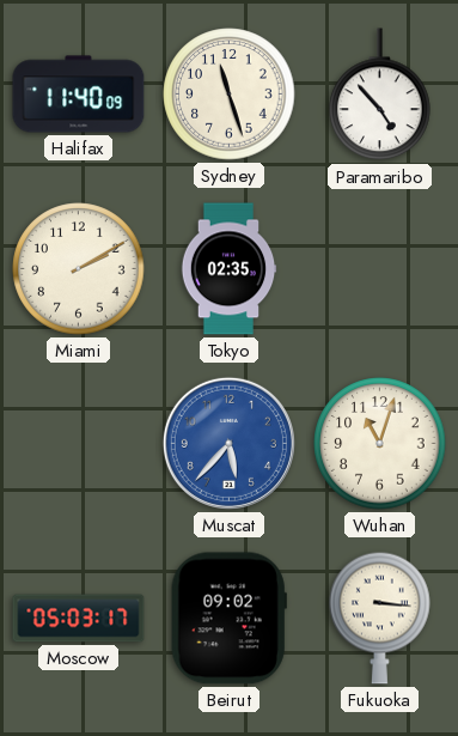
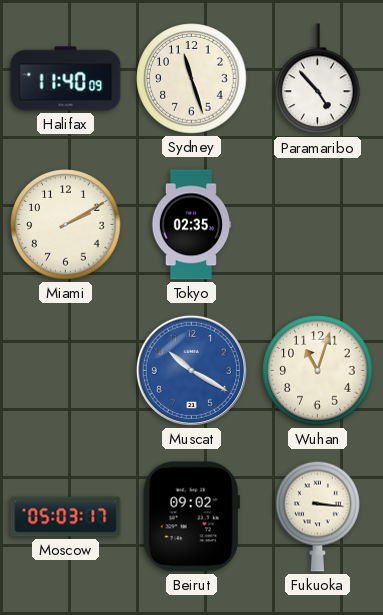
Muscat: 5:37 -> 10:20 (191, 370)
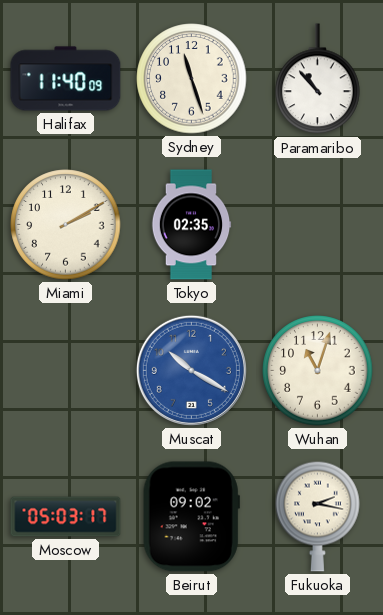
Paramaribo: 4:53 -> 10:53 (318, 79)
Fukuoka: 3:16 -> 2:17 (318, 516)
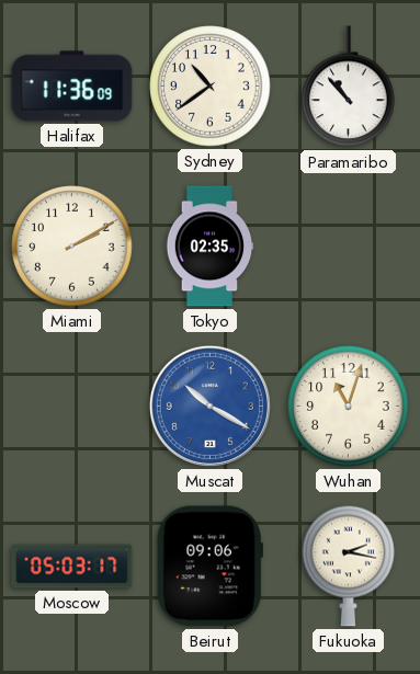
Halifax: 11:40 -> 11:36 (72, 87)
Sydney: 11:27 -> 10:39 (211, 87)
Beirut: 09:02 -> 09:06 (209, 567)
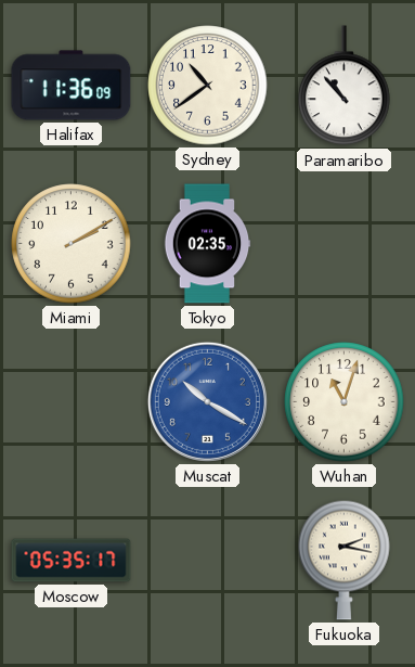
Moscow: 05:03 -> 05:35 (72, 561)
Beirut: 09:06 -> none (209, 567)
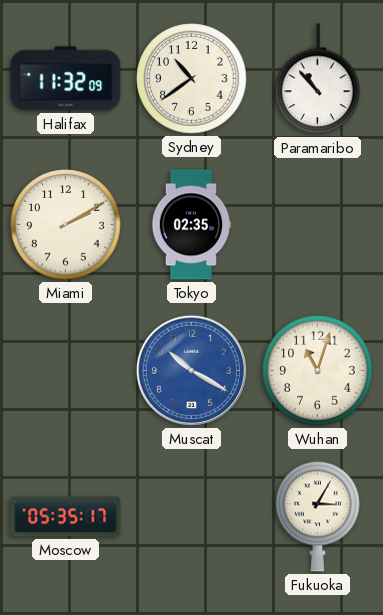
Halifax: 11:36 -> 11:32 (66, 79)
Fukuoka: 2:17 -> 3:05 (318, 516)
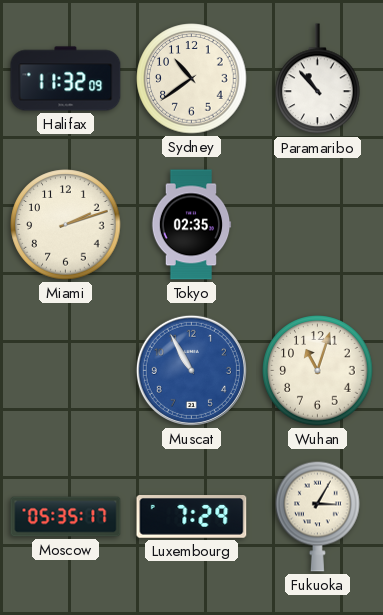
Miami: 2:10 -> 2:12 (66, 225)
Muscat: 10:20 -> 10:55 (191, 370)
Luxembourg: none -> 7:29 (192, 517)
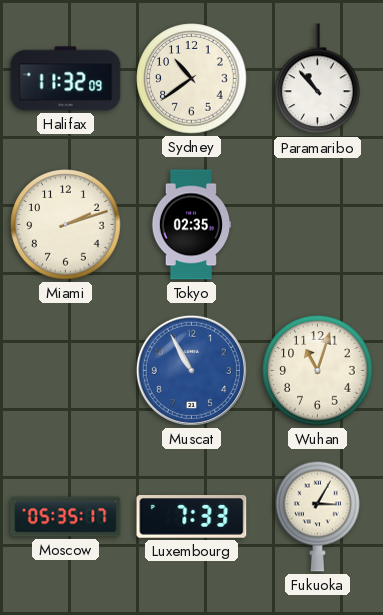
Luxembourg: 7:29 -> 7:33 (192, 517)
